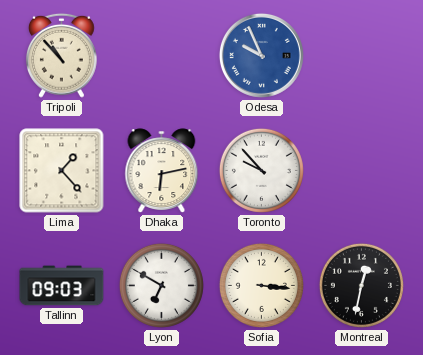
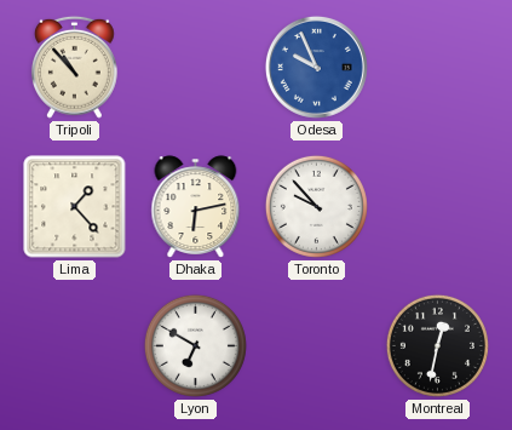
Tallinn: 09:03 -> none (62, 286)
Sofia: 3:16 -> none (261, 285)
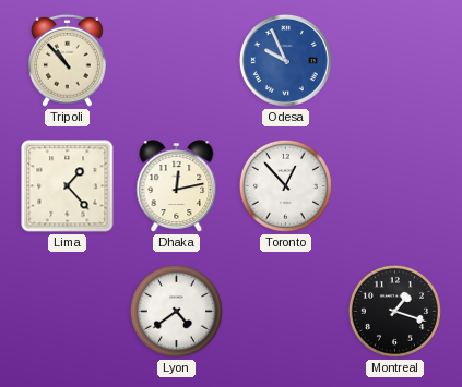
Dhaka: 6:13 -> 12:13 (177, 186)
Toronto: 9:53 -> 12:53 (285, 185)
Lyon: 6:50 -> 4:39 (176, 311)
Montreal: 12:32 -> 1:18 (394, 311)
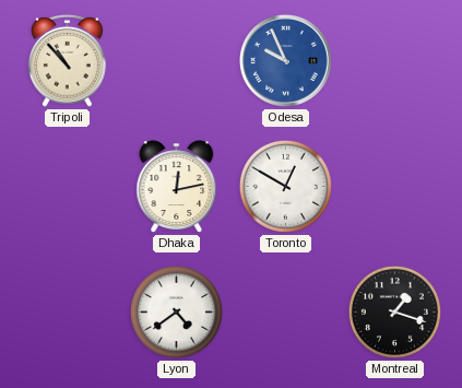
Lima: 1:23 -> none (68, 186)
Toronto: 12:53 -> 12:50 (285, 186)
